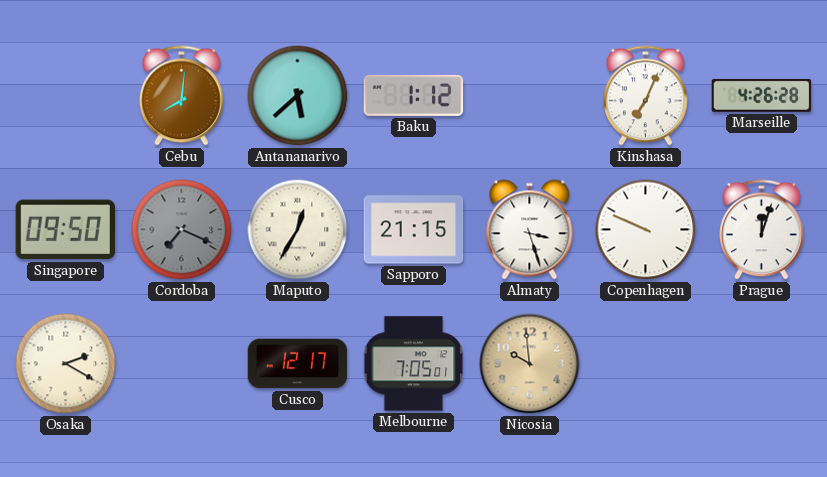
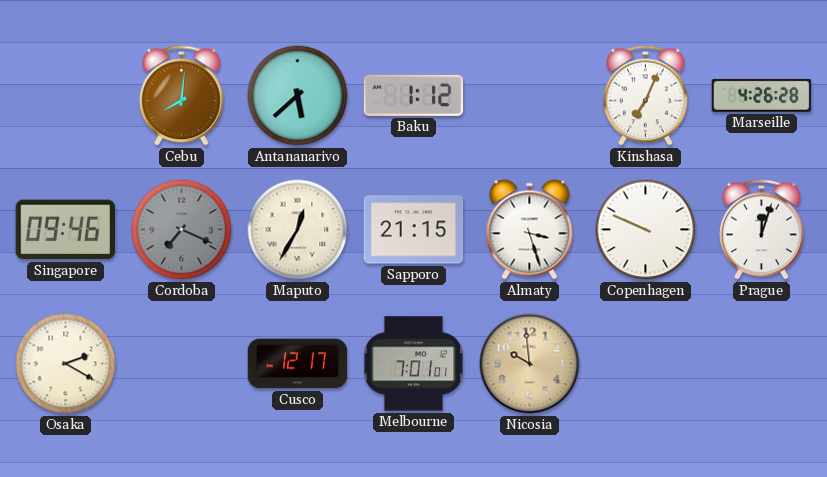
Singapore: 09:50 -> 09:46 (65, 230)
Melbourne: 7:05 -> 7:01 (414, 364)
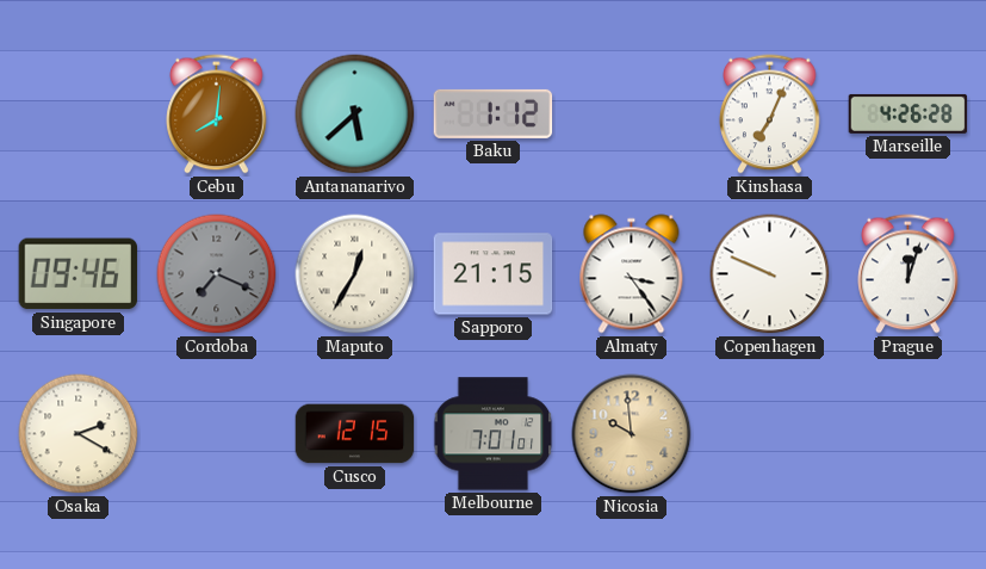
Almaty: 3:27 -> 3:24 (632, 274)
Cusco: 12:17 -> 12:15 (355, 434)
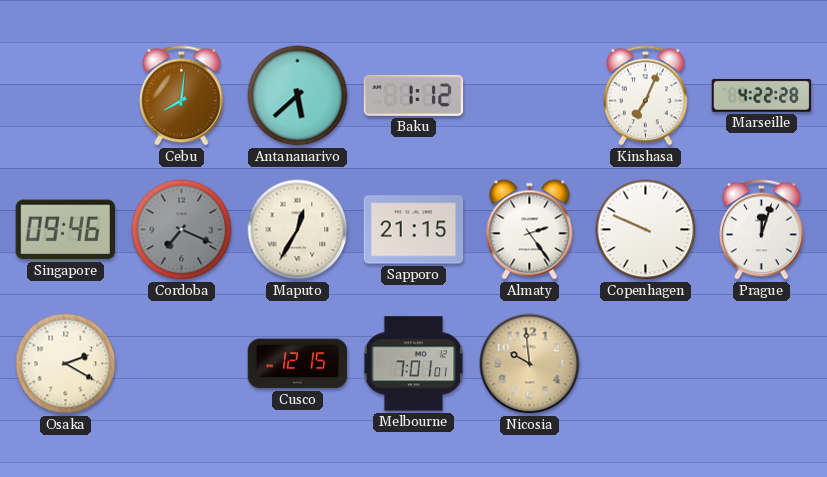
Marseille: 4:26 -> 4:22 (762, 95)
Almaty: 3:24 -> 2:24 (530, 230)
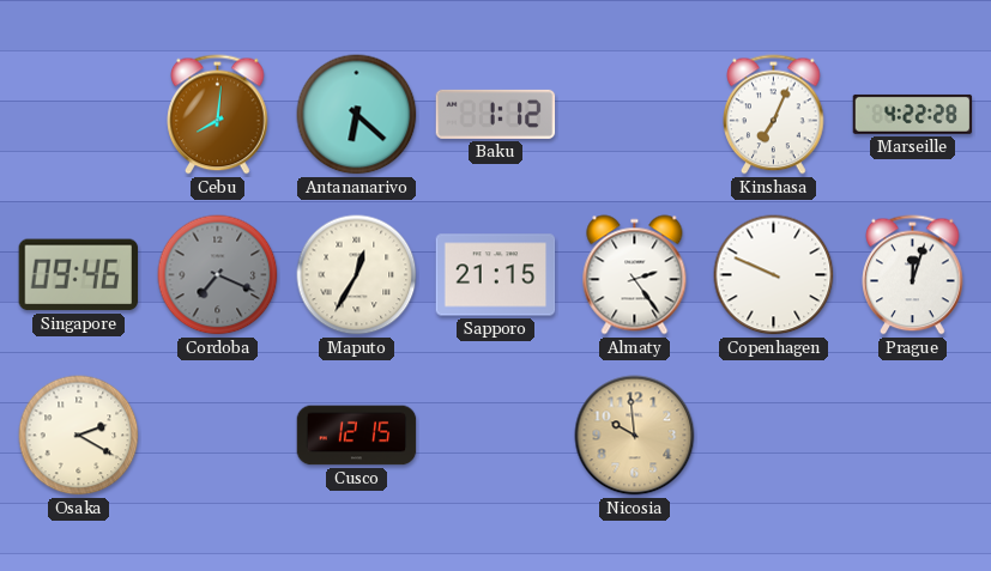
Antananarivo: 5:38 -> 6:22 (357, 115)
Melbourne: 7:01 -> none (414, 364)
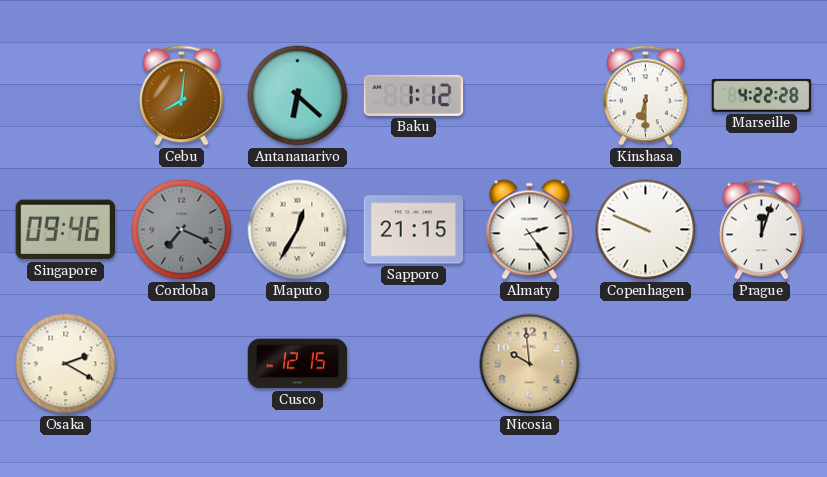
Kinshasa: 7:04 -> 6:30 (646, 96)
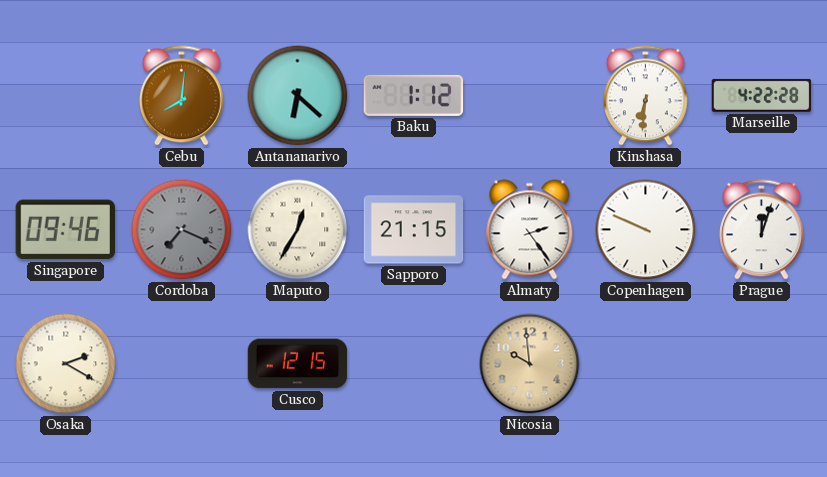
Kinshasa: 6:30 -> 6:31 (646, 96)
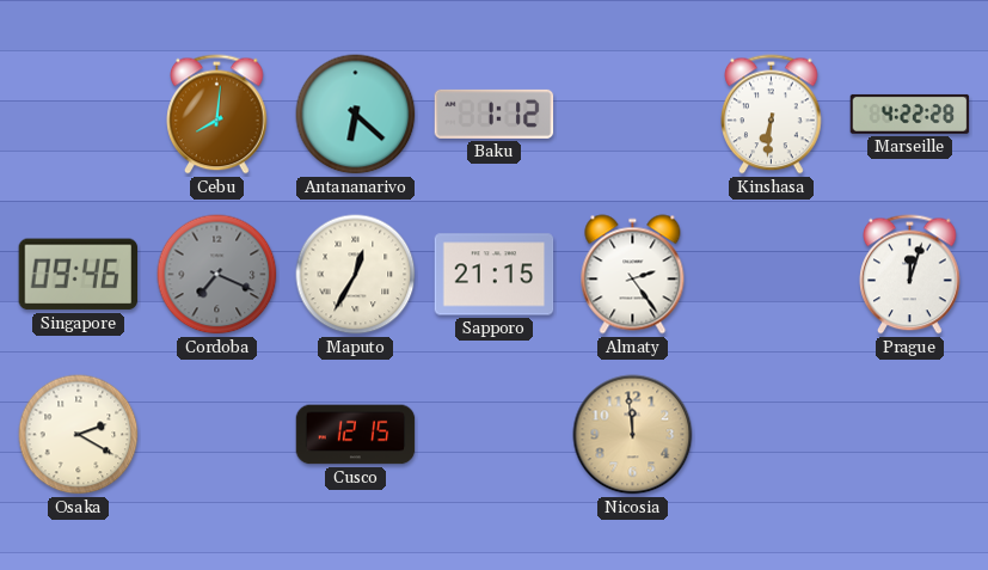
Copenhagen: 9:49 -> none (646, 230)
Nicosia: 9:59 -> 11:59 (633, 435)
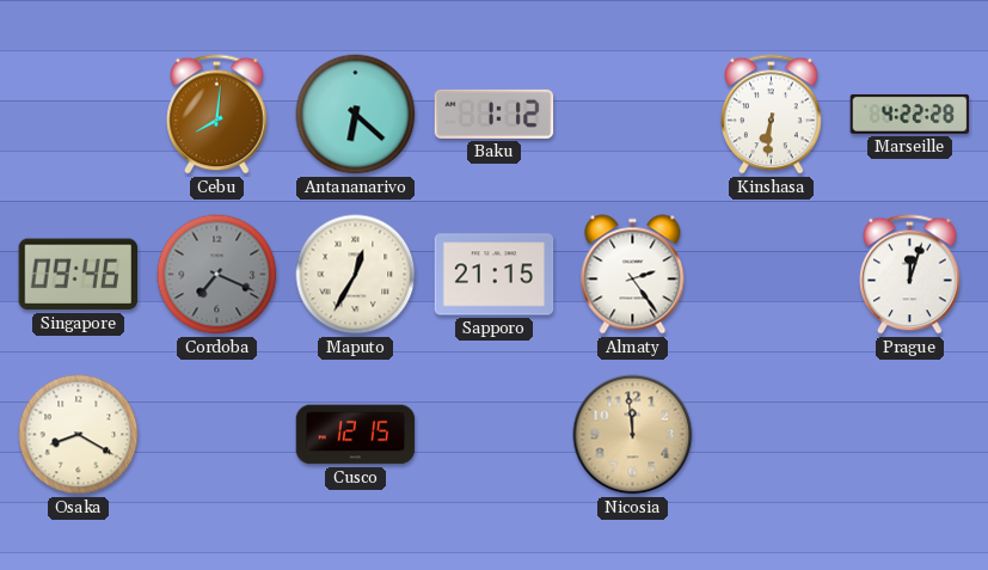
Osaka: 2:20 -> 8:20 (79, 435)
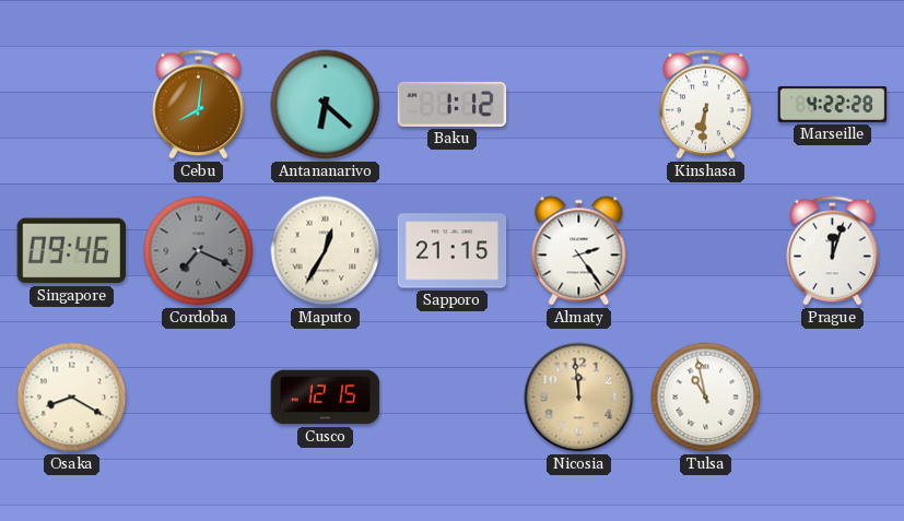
Tulsa: none -> 10:58 (706, 398)
